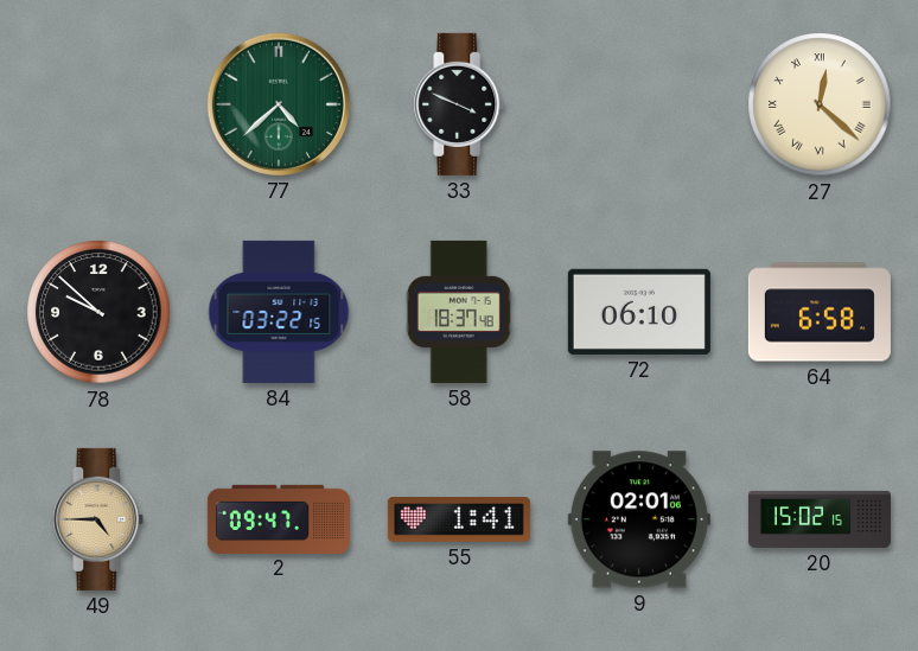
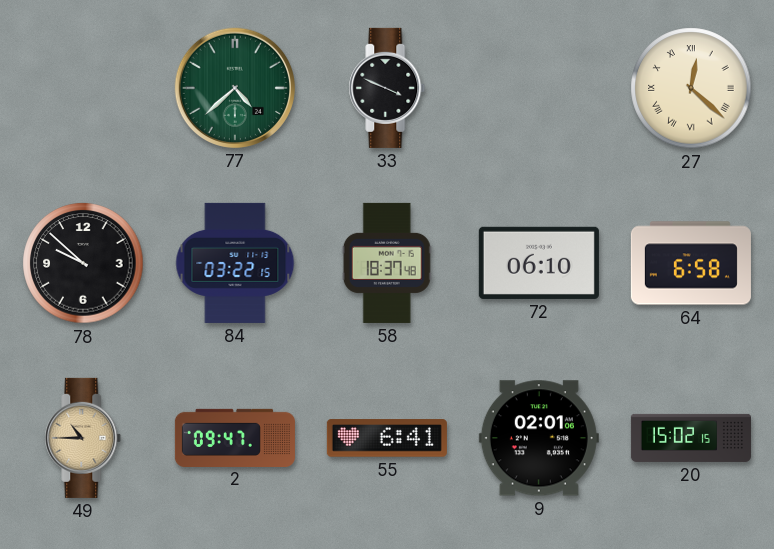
49: 4:45 -> 10:45 (83, 438)
55: 1:41 -> 6:41 (387, 438)
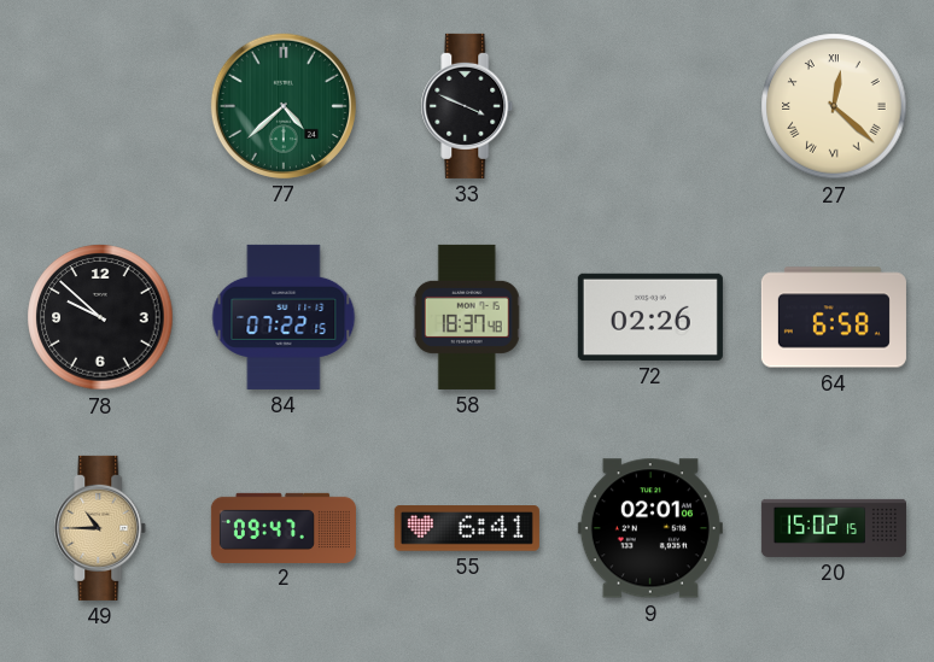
84: 03:22 -> 07:22 (284, 317)
72: 06:10 -> 02:26 (650, 317)
